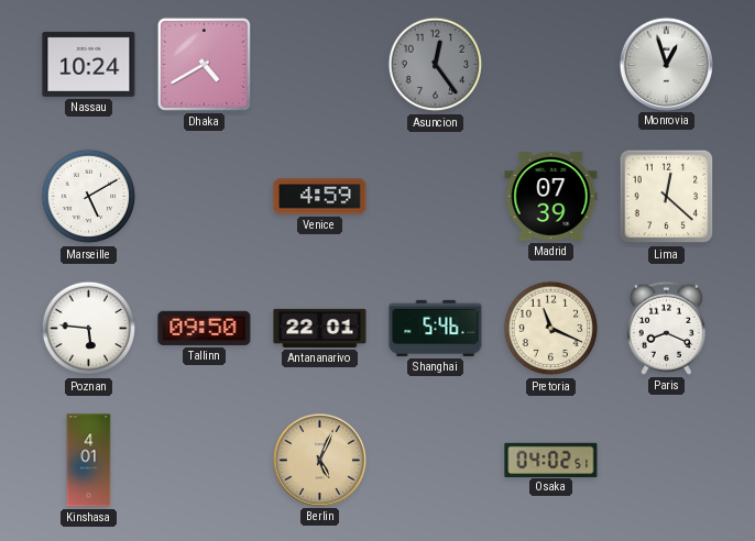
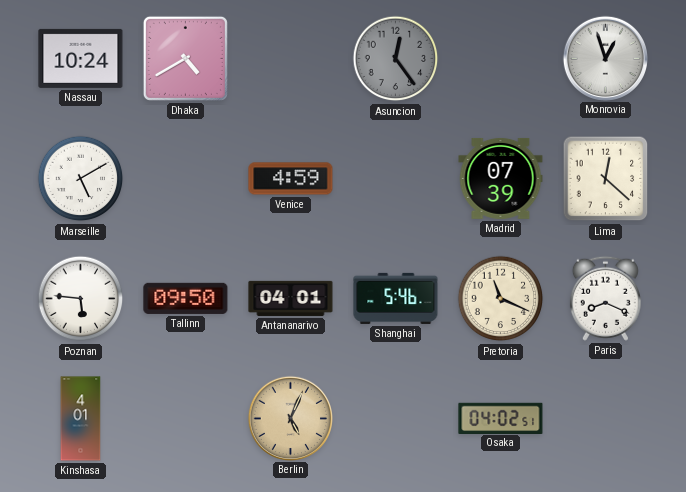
Antananarivo: 22:01 -> 04:01 (291, 298)
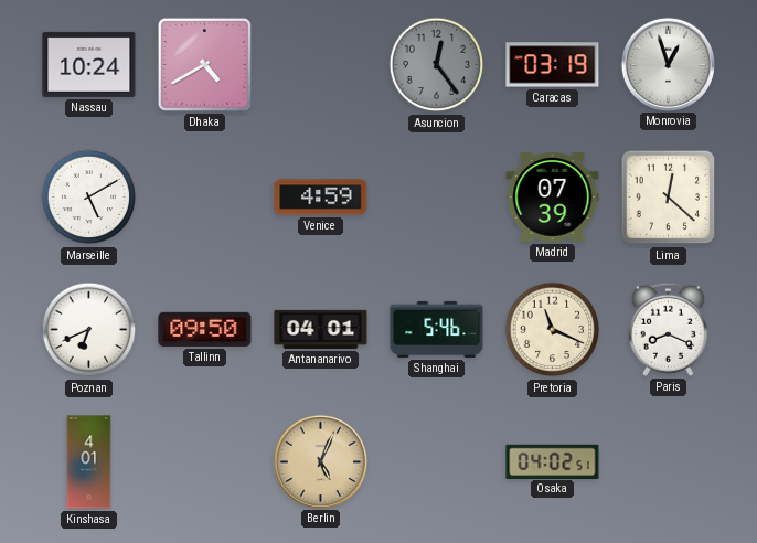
Caracas: none -> 03:19 (553, 65)
Poznan: 5:46 -> 6:41 (89, 330)
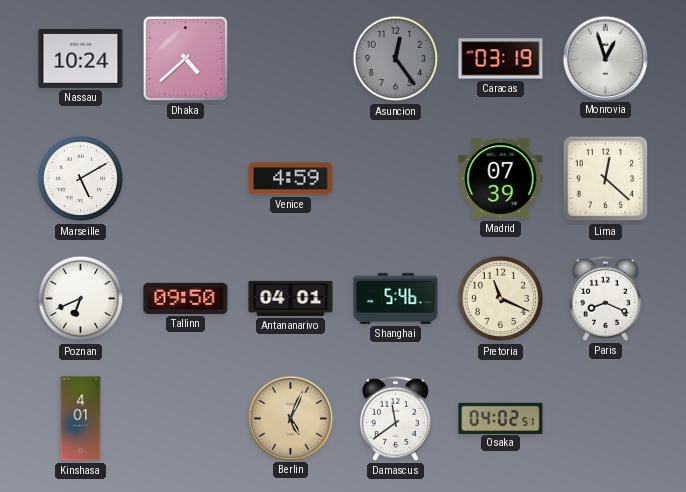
Dhaka: 4:40 -> 4:38 (185, 58)
Damascus: none -> 11:39 (395, 418)
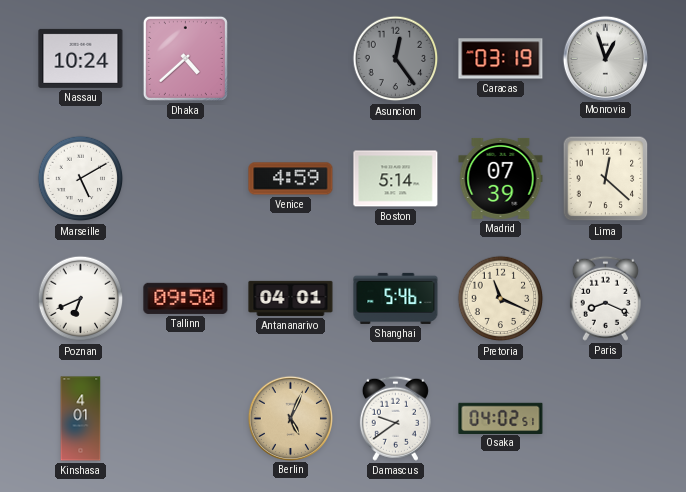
Boston: none -> 5:14 (396, 179)
Damascus: 11:39 -> 9:39 (395, 418)
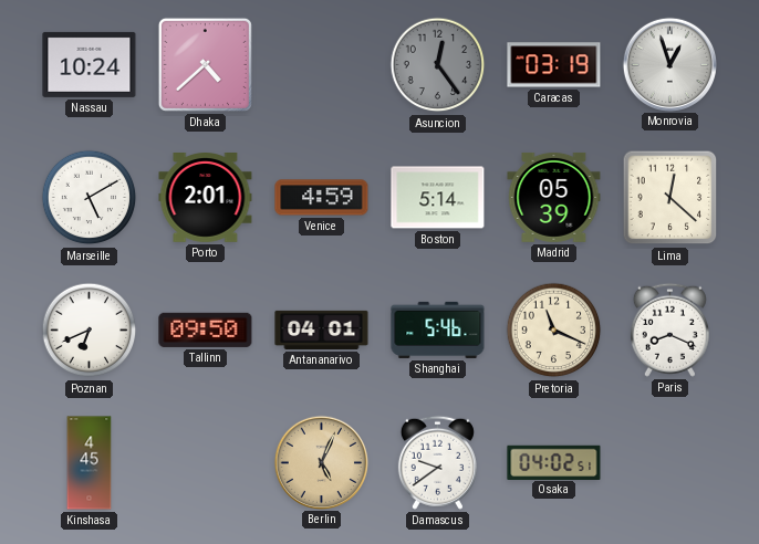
Porto: none -> 2:01 (206, 198)
Madrid: 07:39 -> 05:39 (554, 197)
Kinshasa: 4:01 -> 4:45 (90, 463)
